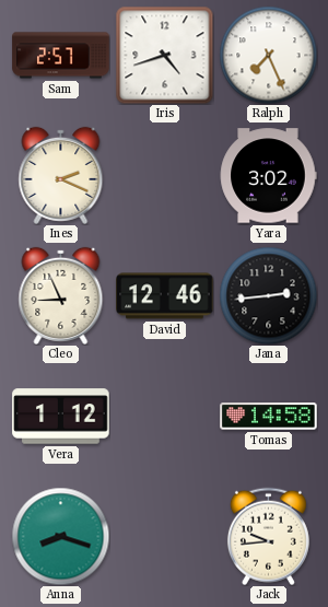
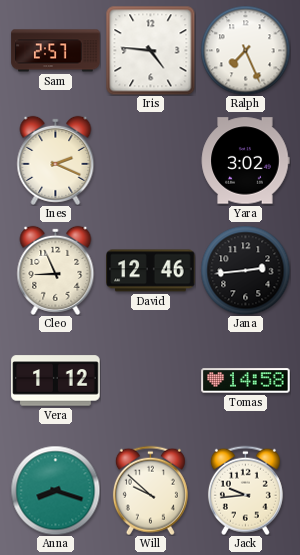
Iris: 4:42 -> 4:46 (150, 50)
Will: none -> 9:52 (150, 490)
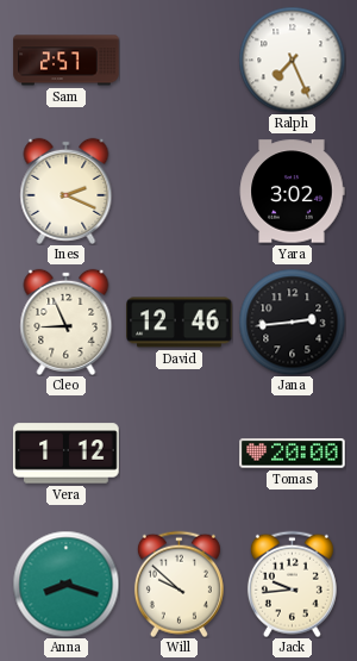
Iris: 4:46 -> none (150, 50)
Tomas: 14:58 -> 20:00 (293, 454)
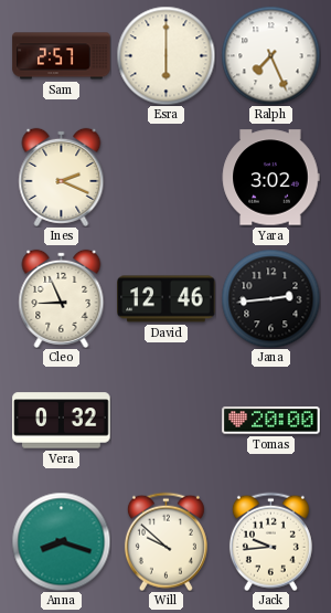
Esra: none -> 6:00 (165, 55)
Vera: 1:12 -> 0:32 (62, 421)
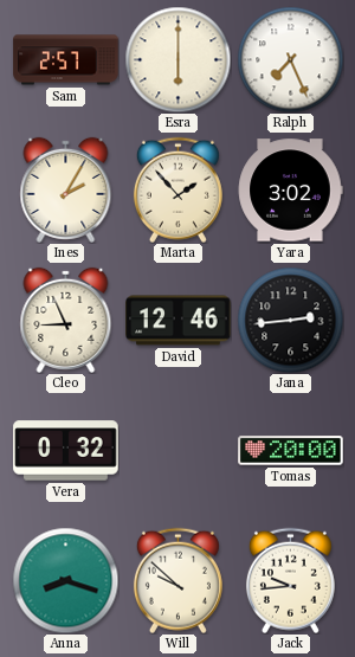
Ines: 2:19 -> 2:05 (66, 189)
Marta: none -> 1:53 (177, 189)
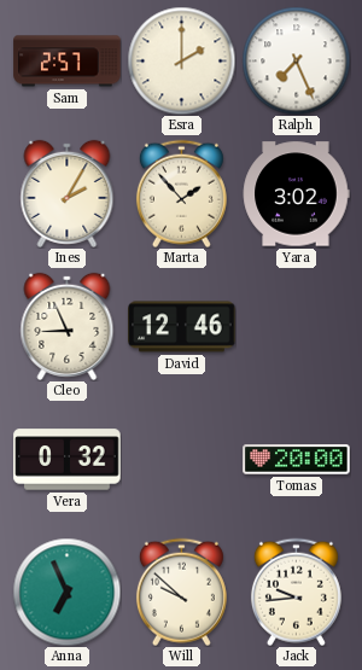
Esra: 6:00 -> 2:00 (181, 60)
Jana: 2:44 -> none (290, 320)
Anna: 8:18 -> 6:56 (66, 592)
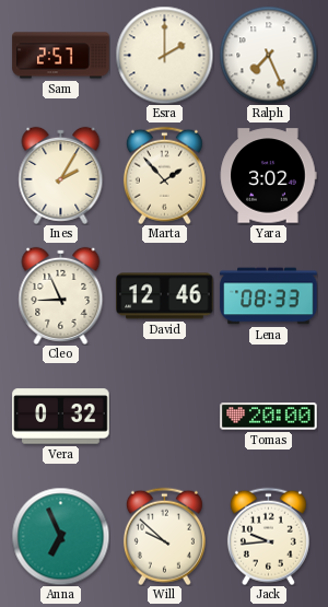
Lena: none -> 08:33 (269, 296)
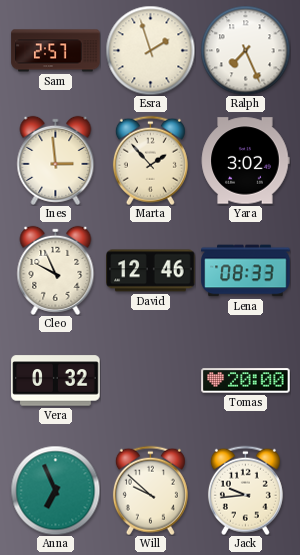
Esra: 2:00 -> 1:57 (150, 50)
Ines: 2:05 -> 2:59 (56, 160)
Cleo: 8:56 -> 9:56 (56, 270)
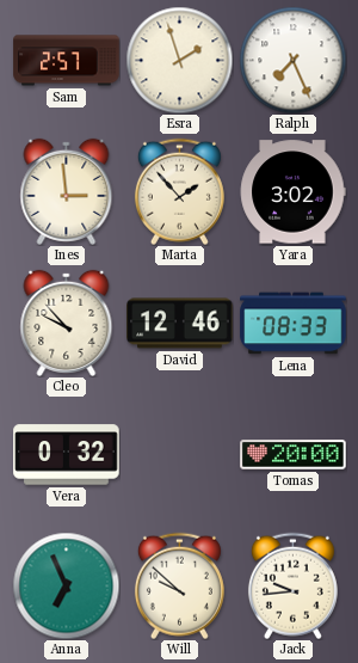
Cleo: 9:56 -> 9:53 (67, 323)
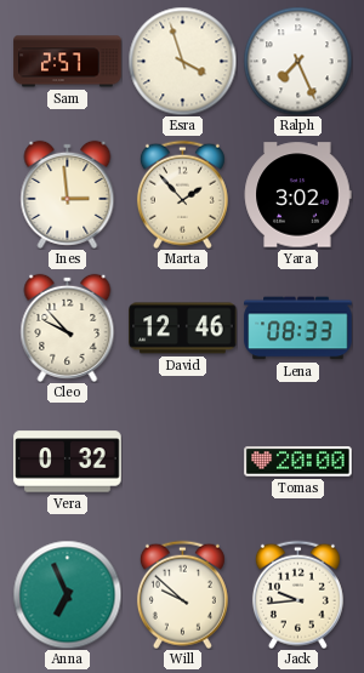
Esra: 1:57 -> 3:57 (182, 61)
